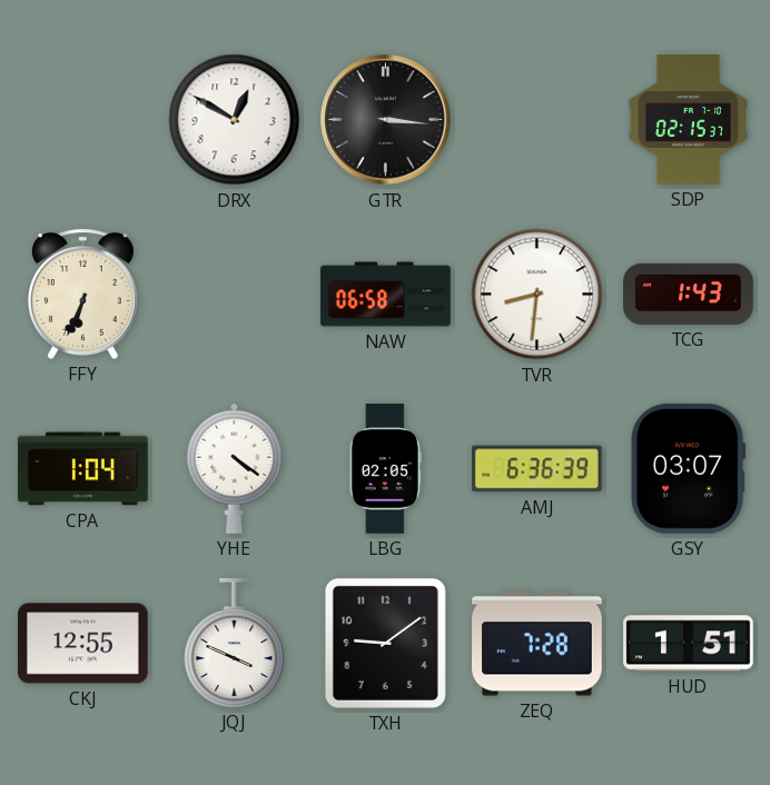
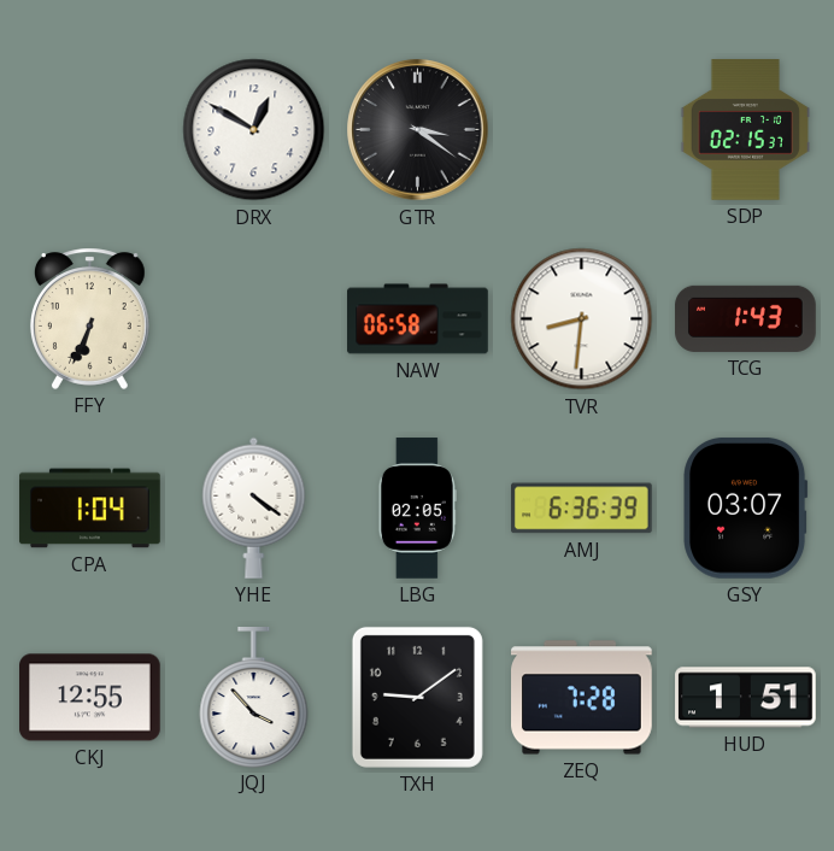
GTR: 3:16 -> 3:21 (418, 130)
JQJ: 3:49 -> 3:53 (254, 698)
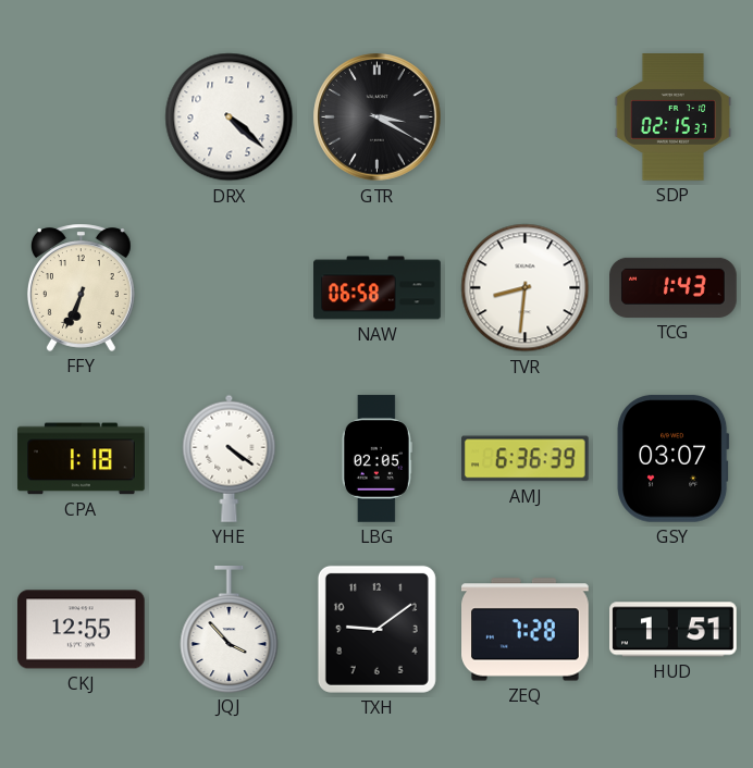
DRX: 12:50 -> 4:22 (230, 117)
GTR: 3:21 -> 3:20 (378, 117)
CPA: 1:04 -> 1:18 (82, 459)
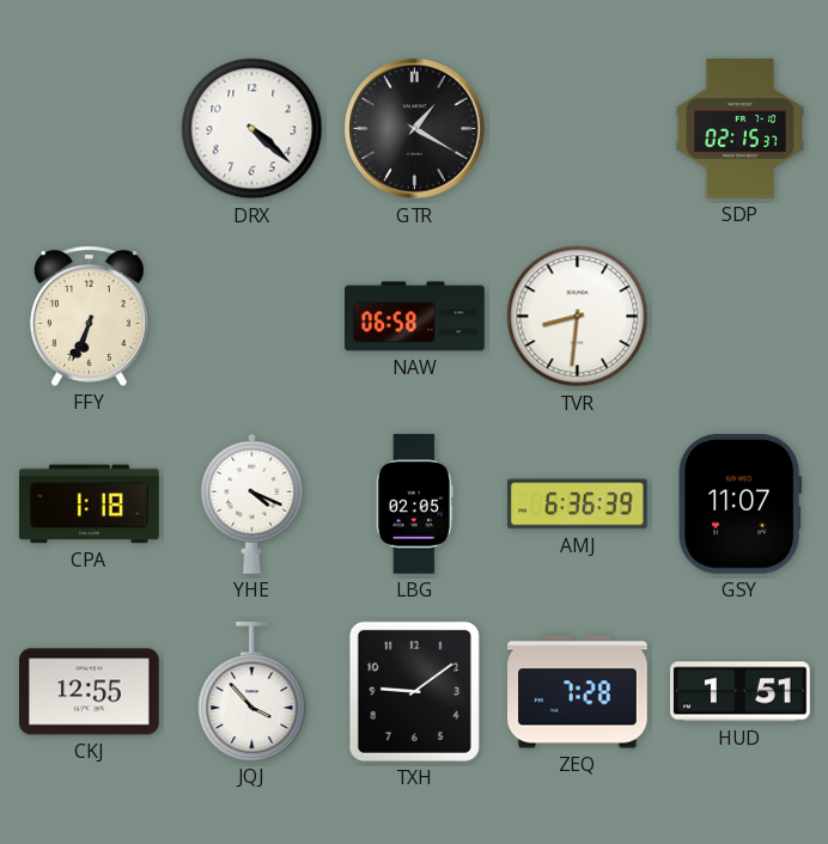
GTR: 3:20 -> 1:20 (415, 129)
TCG: 1:43 -> none (674, 287)
YHE: 4:21 -> 4:19 (252, 503)
GSY: 03:07 -> 11:07 (741, 503)
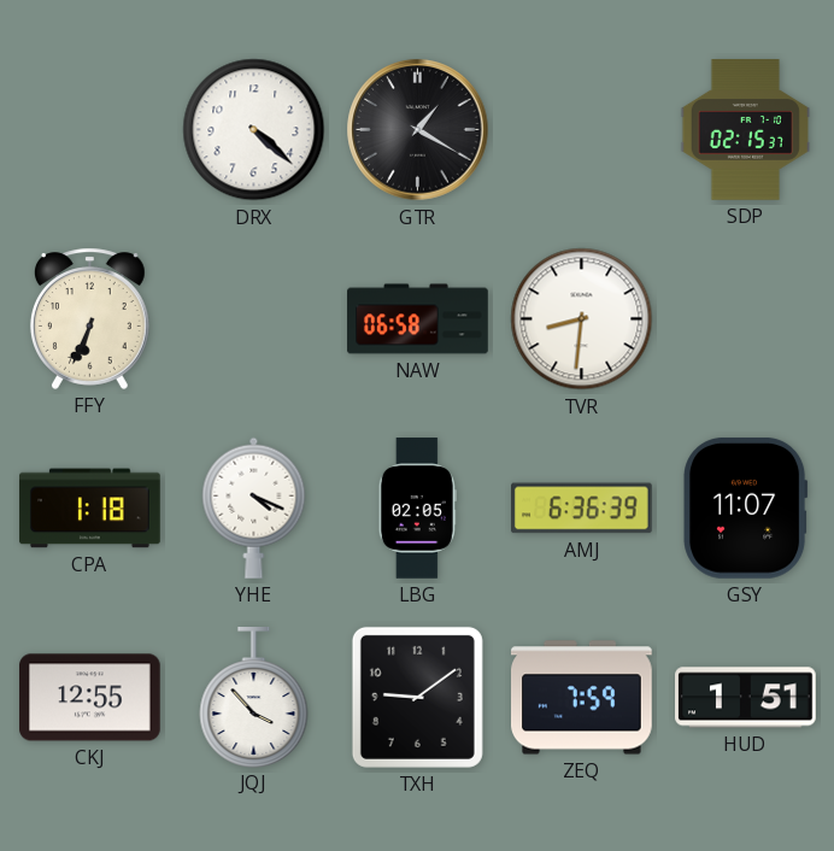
ZEQ: 7:28 -> 7:59 (582, 698)
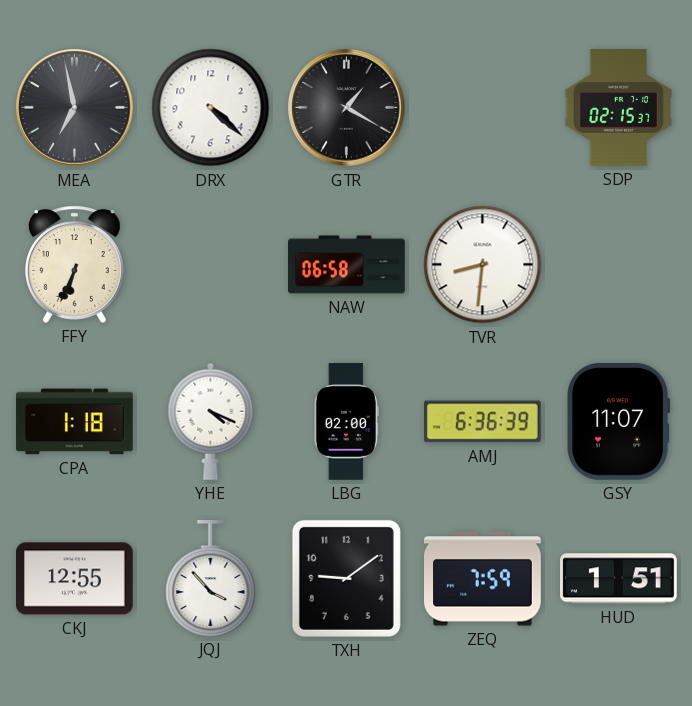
MEA: none -> 6:58 (75, 108)
LBG: 02:05 -> 02:00 (346, 422)
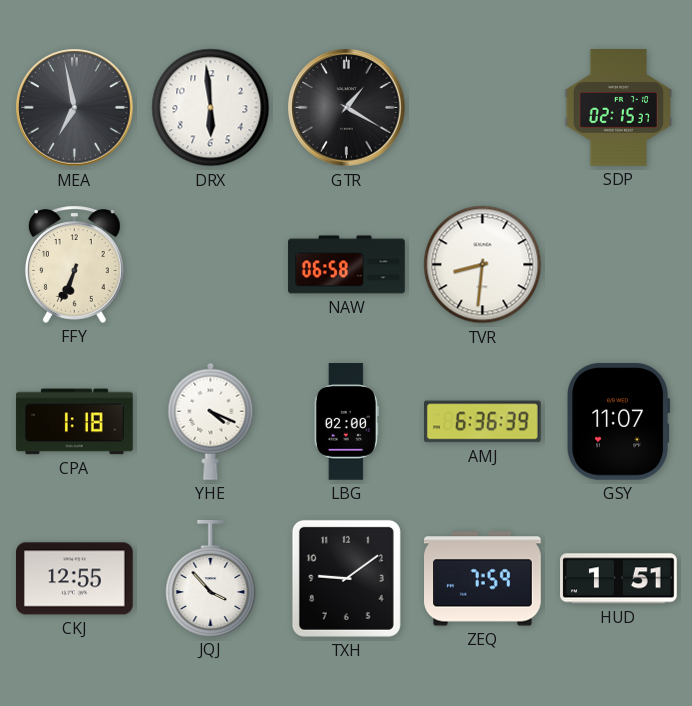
DRX: 4:22 -> 5:59 (211, 108)
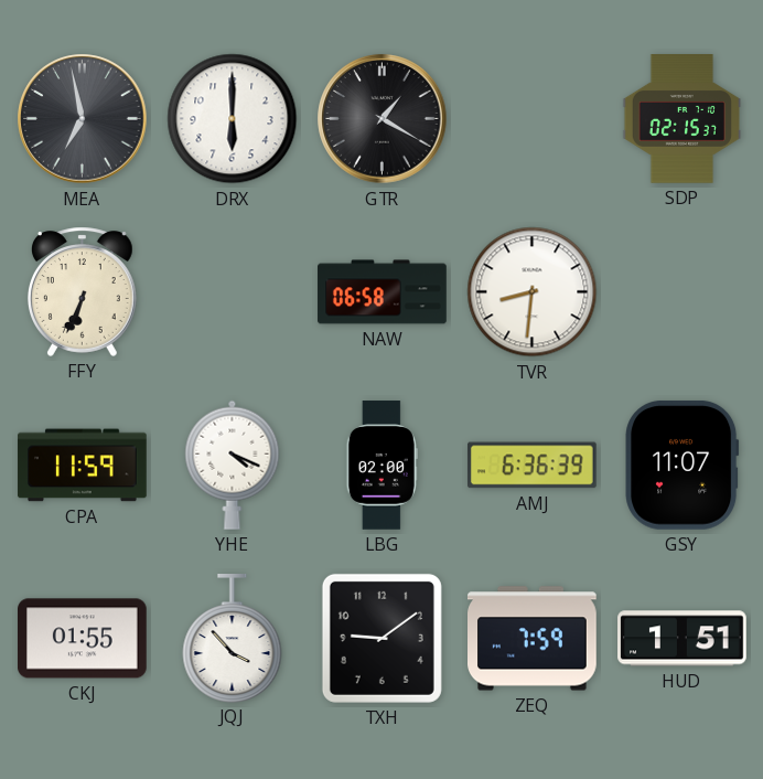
DRX: 5:59 -> 6:00 (233, 119)
CPA: 1:18 -> 11:59 (83, 466)
CKJ: 12:55 -> 01:55 (83, 639)
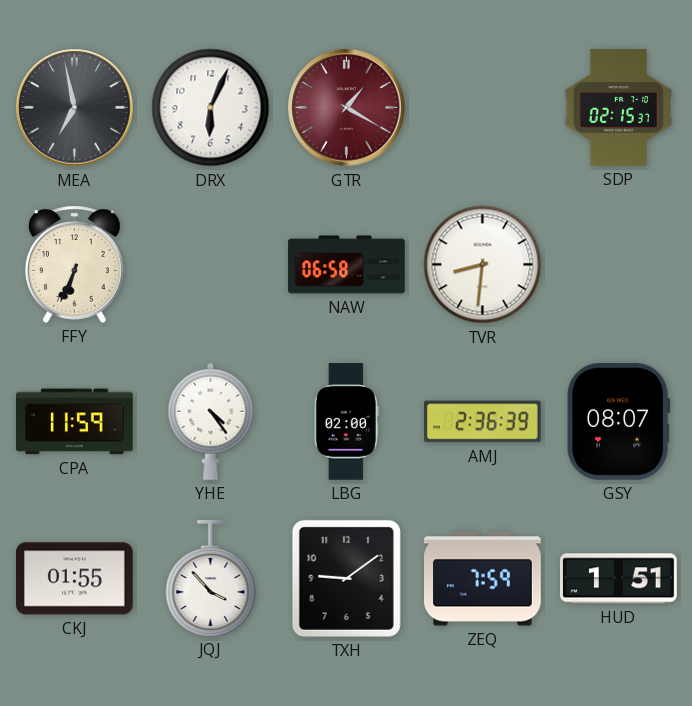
DRX: 6:00 -> 6:04 (211, 108)
GTR dial: black -> burgundy (347, 108)
YHE: 4:19 -> 4:24 (211, 421)
AMJ: 6:36 -> 2:36 (483, 422)
GSY: 11:07 -> 08:07 (619, 421)
